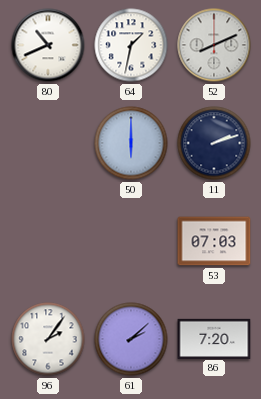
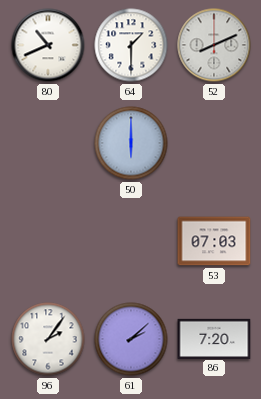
64: 1:32 -> 1:30 (131, 45)
11: 2:12 -> none (214, 143)
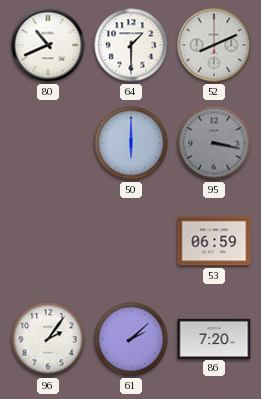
95: none -> 3:17 (214, 143)
53: 07:03 -> 06:59 (214, 241)
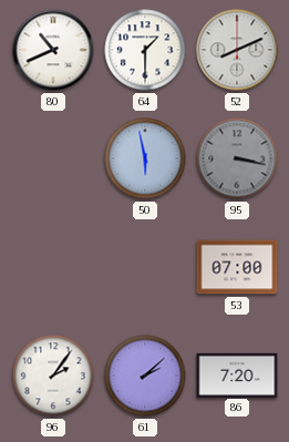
50: 6:00 -> 5:58 (145, 158)
53: 06:59 -> 07:00 (237, 267)
